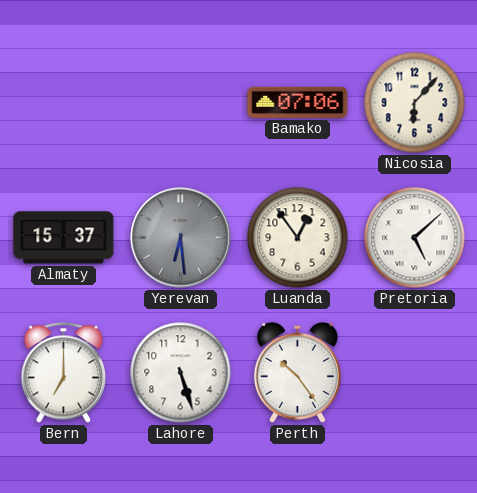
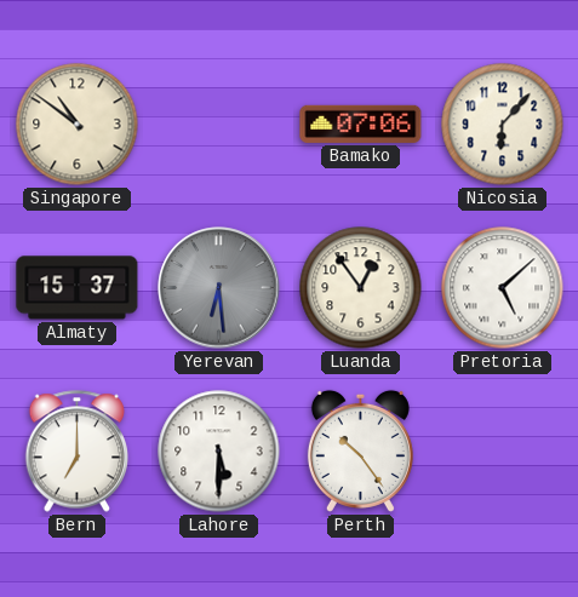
Singapore: none -> 10:51 (78, 125)
Lahore: 5:27 -> 5:30 (219, 452)
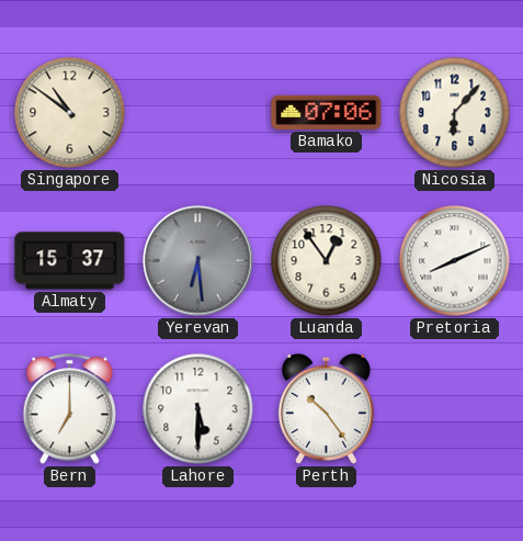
Pretoria: 5:08 -> 8:11 (455, 261)
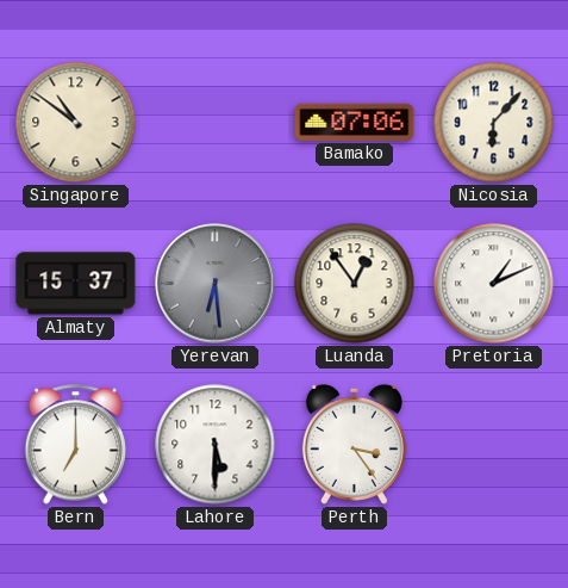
Pretoria: 8:11 -> 1:11 (494, 284)
Perth: 10:24 -> 3:24 (354, 444)
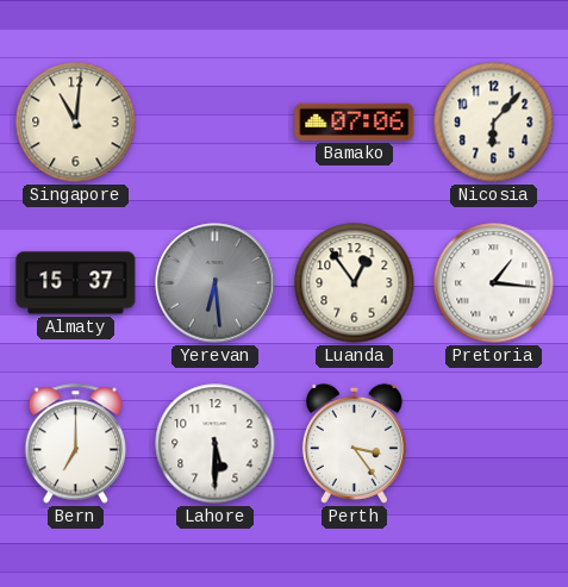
Singapore: 10:51 -> 11:01 (76, 123)
Pretoria: 1:11 -> 1:16 (494, 283)
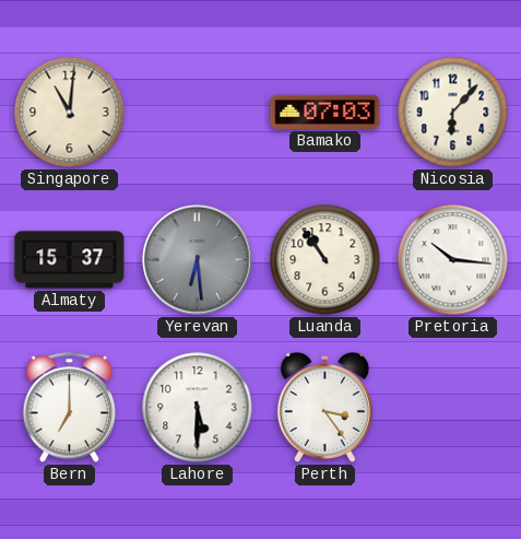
Bamako: 07:06 -> 07:03 (325, 112)
Luanda: 12:54 -> 10:54 (325, 260)
Pretoria: 1:16 -> 10:16 (453, 260)
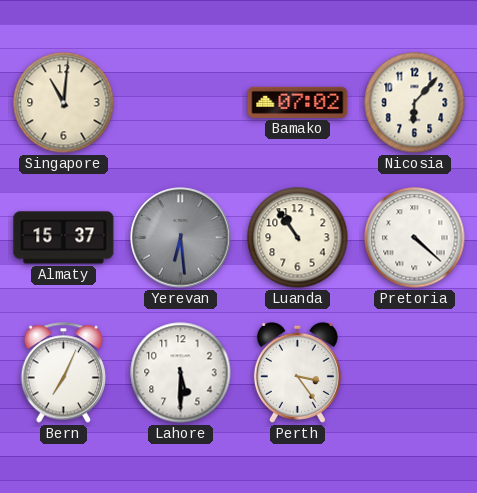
Bamako: 07:03 -> 07:02 (298, 102)
Pretoria: 10:16 -> 4:22 (415, 238)
Bern: 7:00 -> 7:04 (64, 373)
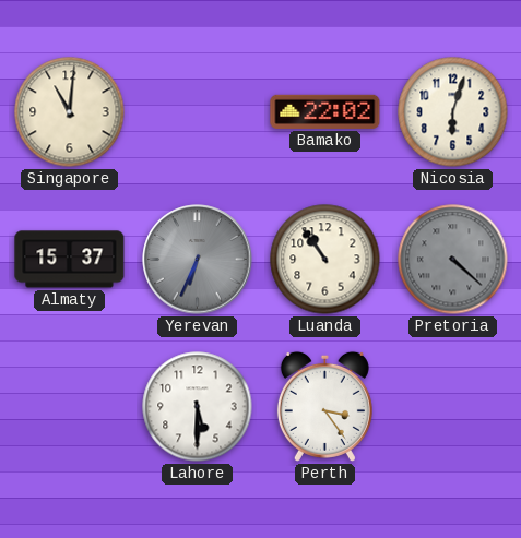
Bamako: 07:02 -> 22:02 (325, 111)
Nicosia: 6:07 -> 6:03 (453, 112)
Yerevan: 6:29 -> 6:34 (198, 260)
Pretoria dial: white -> grey (453, 260)
Bern: 7:04 -> none (64, 373)
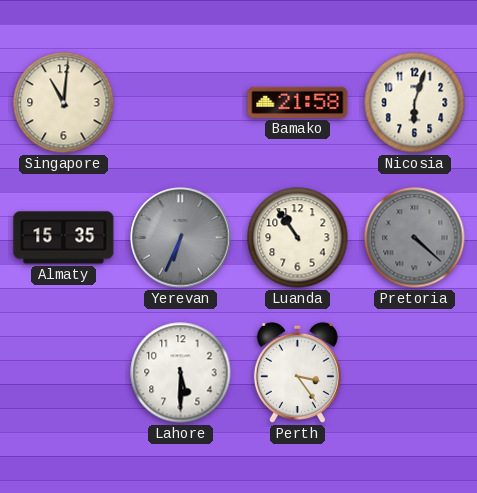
Bamako: 22:02 -> 21:58 (298, 102)
Almaty: 15:37 -> 15:35 (64, 238)
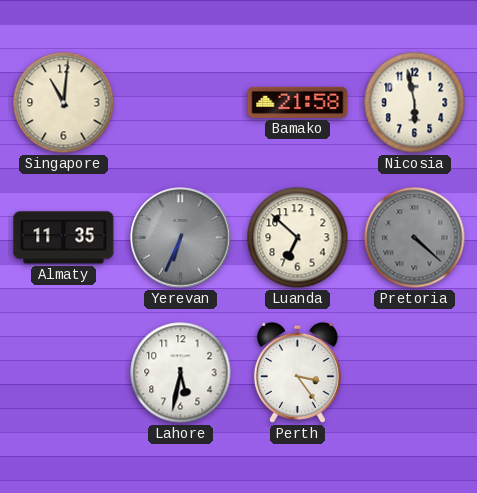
Nicosia: 6:03 -> 5:58 (415, 103)
Almaty: 15:35 -> 11:35 (64, 238)
Luanda: 10:54 -> 6:52 (298, 238)
Lahore: 5:30 -> 5:32 (181, 373)
